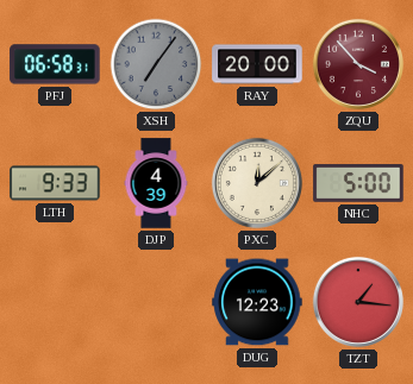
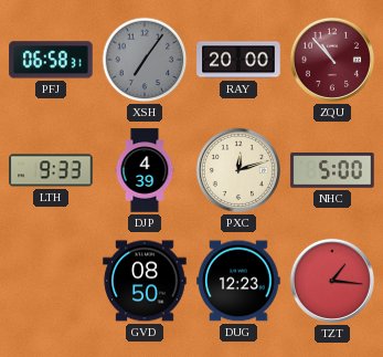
ZQU: 3:53 -> 10:53 (332, 60)
PXC: 12:08 -> 12:12 (238, 170)
GVD: none -> 08:50 (145, 281)
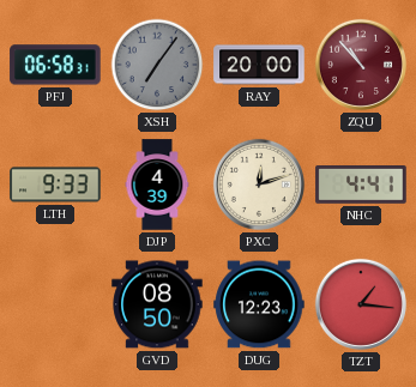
NHC: 5:00 -> 4:41 (361, 186)
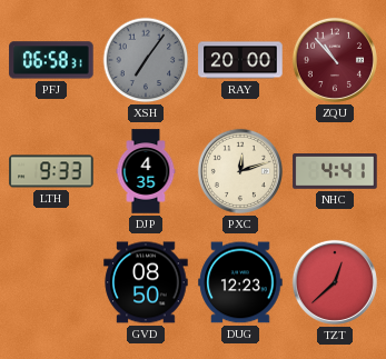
DJP: 4:39 -> 4:35 (146, 171)
TZT: 1:16 -> 12:38 (335, 282)
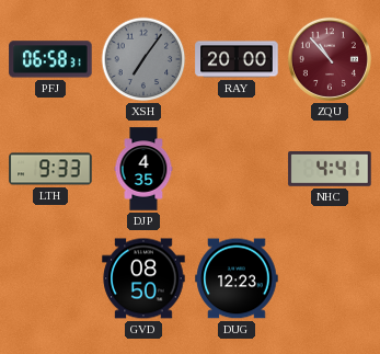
PXC: 12:12 -> none (240, 171)
TZT: 12:38 -> none (335, 282)
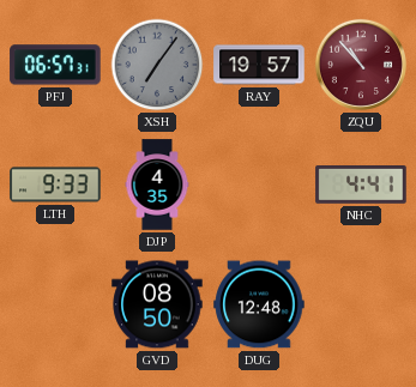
PFJ: 06:58 -> 06:57 (55, 65)
RAY: 20:00 -> 19:57 (259, 65)
DUG: 12:23 -> 12:48 (259, 304)
